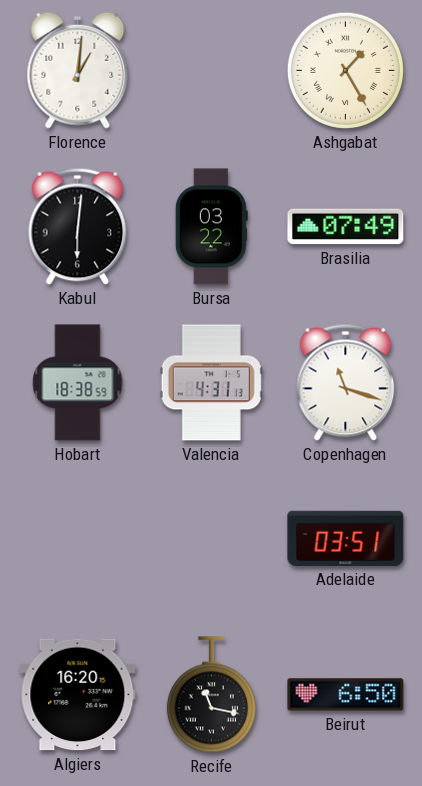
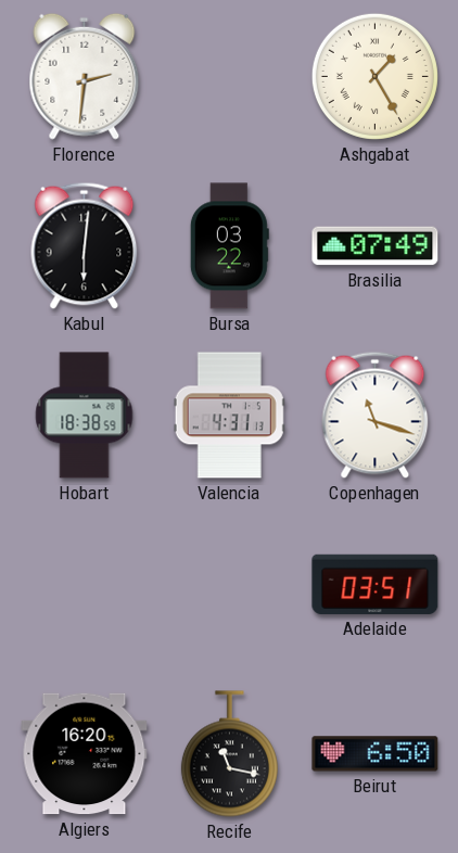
Florence: 1:01 -> 2:31 (85, 76)
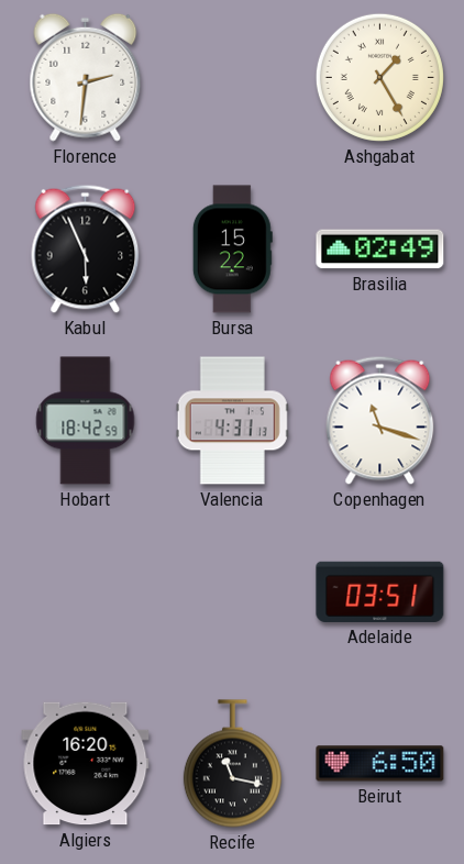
Kabul: 6:01 -> 5:56 (86, 248)
Bursa: 03:22 -> 15:22 (232, 250)
Brasilia: 07:49 -> 02:49 (380, 250)
Hobart: 18:38 -> 18:42 (86, 421)
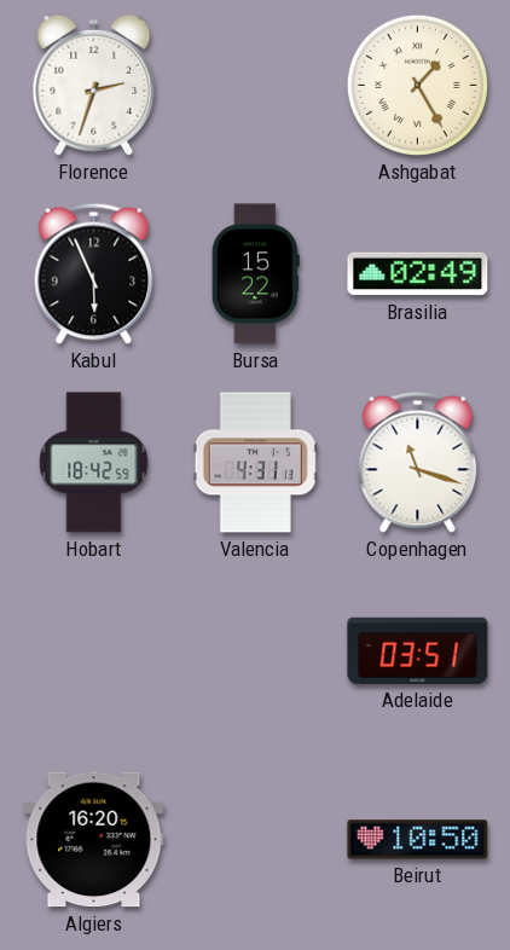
Florence: 2:31 -> 2:33 (94, 85)
Recife: 11:17 -> none (232, 764)
Beirut: 6:50 -> 10:50 (418, 840)
